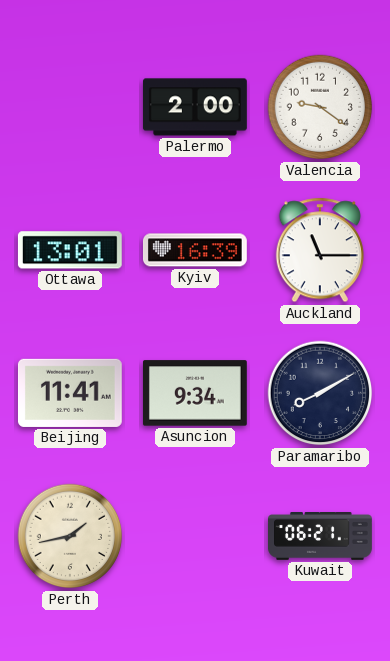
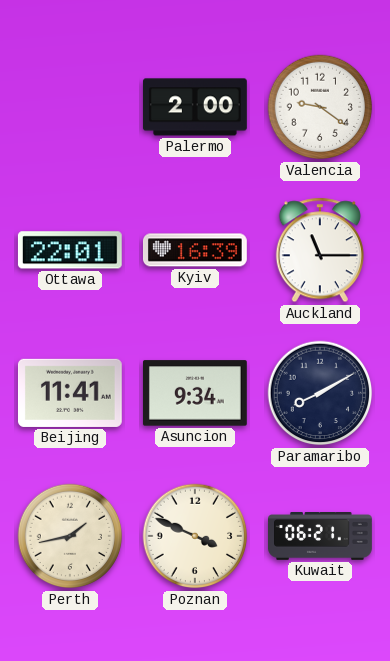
Ottawa: 13:01 -> 22:01 (70, 250)
Poznan: none -> 3:49 (195, 536)
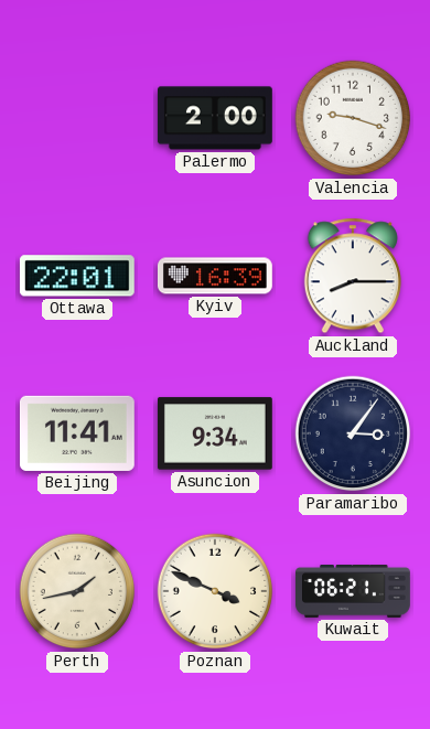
Valencia: 9:21 -> 9:18 (353, 118)
Auckland: 11:15 -> 8:15 (353, 276)
Paramaribo: 8:10 -> 3:06 (353, 433)
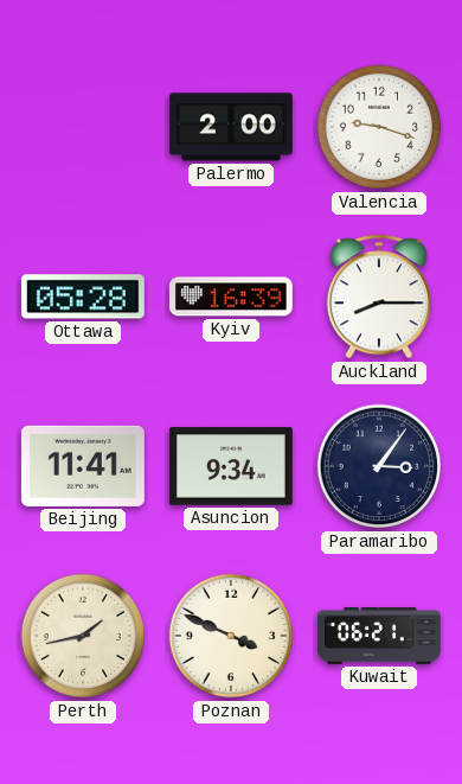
Ottawa: 22:01 -> 05:28 (83, 297)
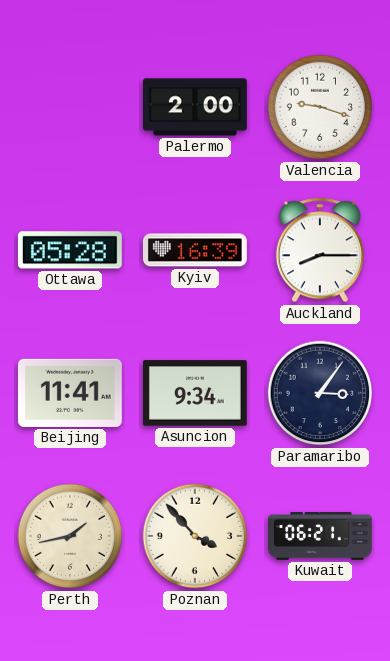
Poznan: 3:49 -> 3:53 (195, 536)
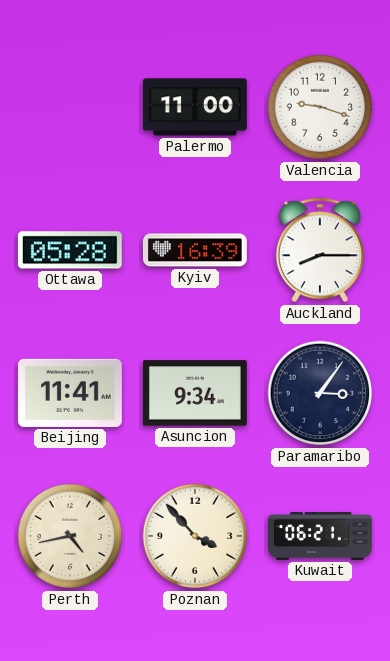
Palermo: 2:00 -> 11:00 (195, 107)
Perth: 1:43 -> 4:43 (70, 536)
